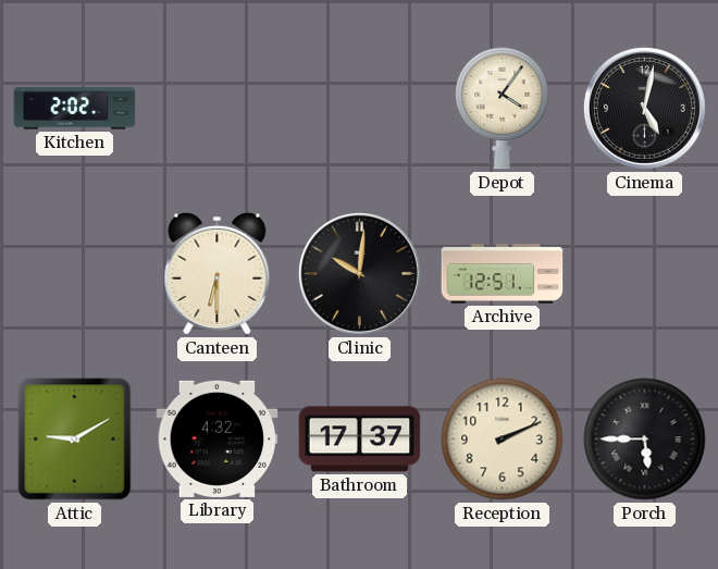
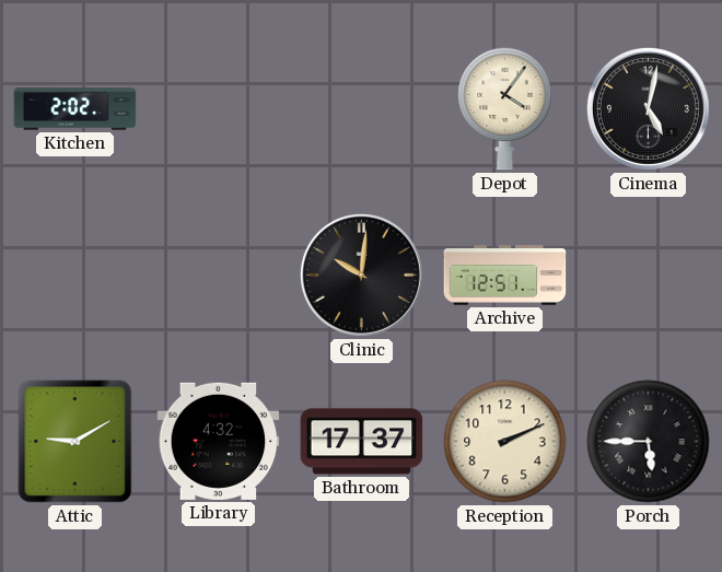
Canteen: 6:30 -> none (218, 273)
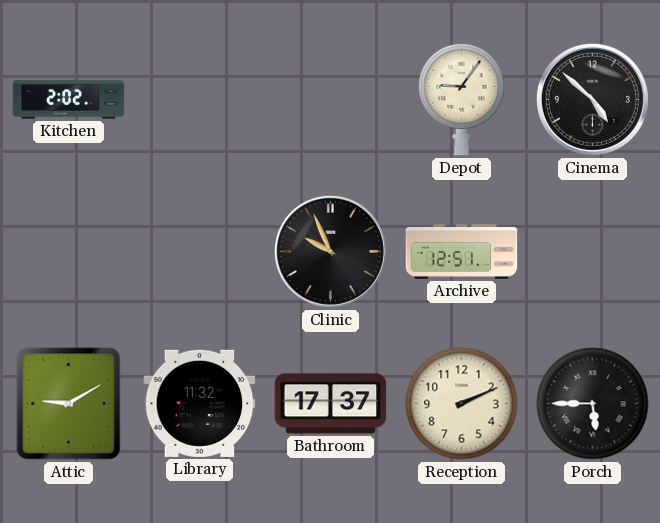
Depot: 4:06 -> 9:06 (462, 99)
Cinema: 5:02 -> 4:52 (592, 99)
Clinic: 10:01 -> 9:56 (330, 251)
Library: 4:32 -> 11:32 (200, 403)
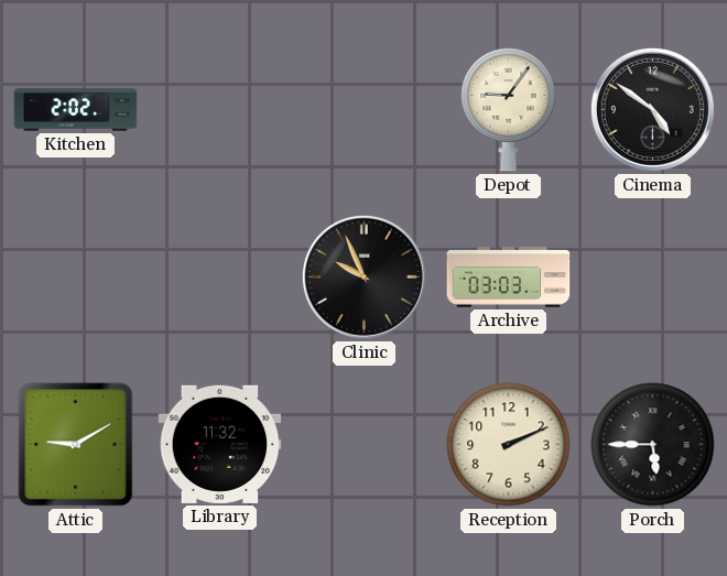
Cinema: 4:52 -> 4:51 (652, 109)
Archive: 12:51 -> 03:03 (509, 278)
Bathroom: 17:37 -> none (331, 404)
